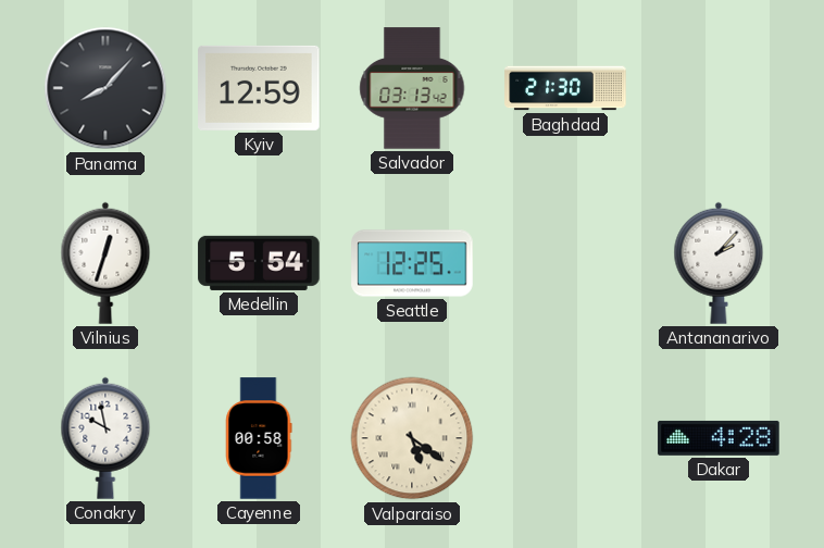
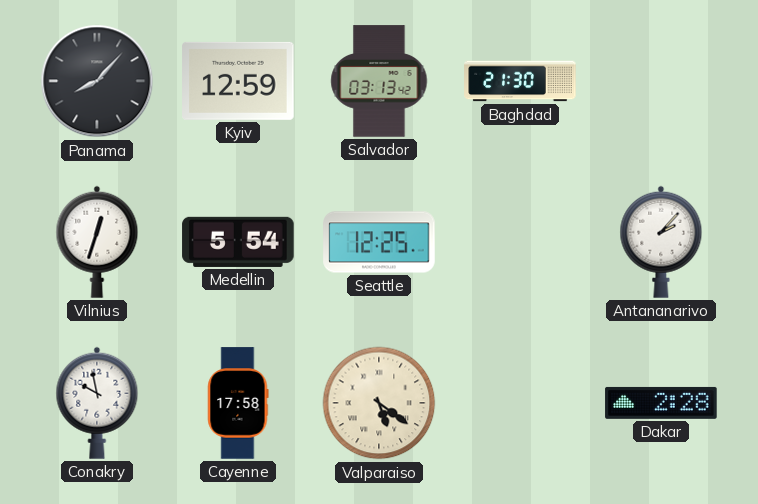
Cayenne: 00:58 -> 17:58 (238, 403)
Dakar: 4:28 -> 2:28 (661, 403)
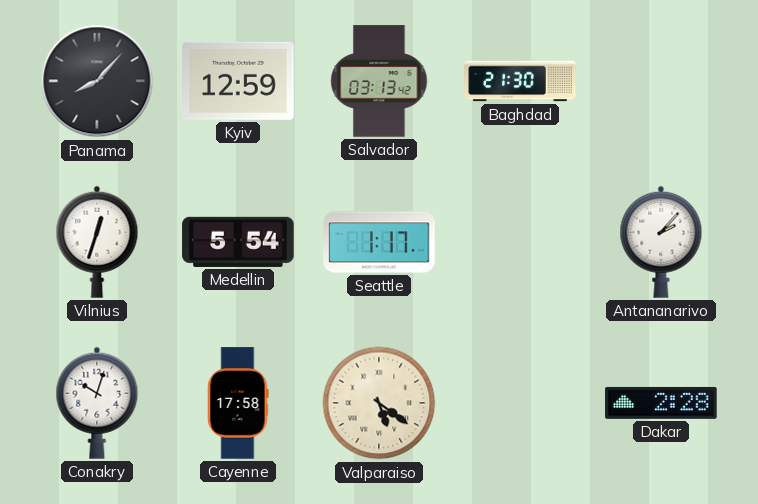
Seattle: 12:25 -> 1:17 (379, 242)
Conakry: 9:58 -> 10:03 (97, 403)
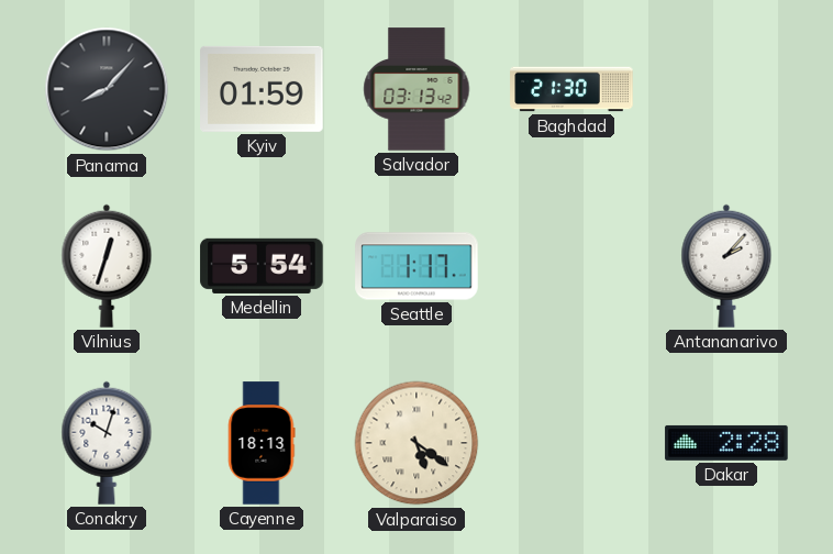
Kyiv: 12:59 -> 01:59 (262, 89)
Cayenne: 17:58 -> 18:13 (262, 443)
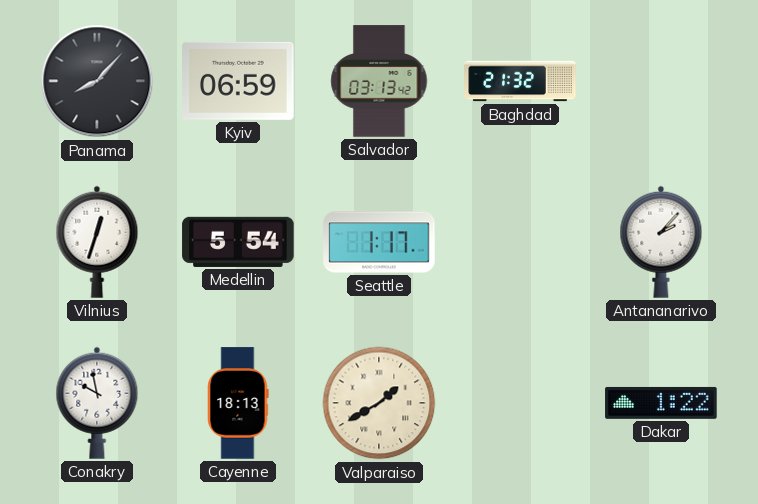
Kyiv: 01:59 -> 06:59 (238, 81)
Baghdad: 21:30 -> 21:32 (520, 81)
Conakry: 10:03 -> 9:58 (97, 403)
Valparaiso: 5:21 -> 1:40 (379, 403)
Dakar: 2:28 -> 1:22 (661, 403)
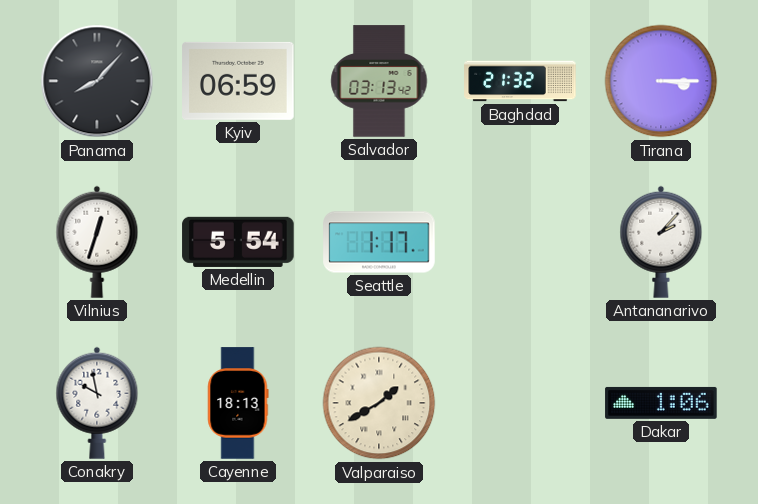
Tirana: none -> 3:15 (661, 81)
Dakar: 1:22 -> 1:06 (661, 403)
